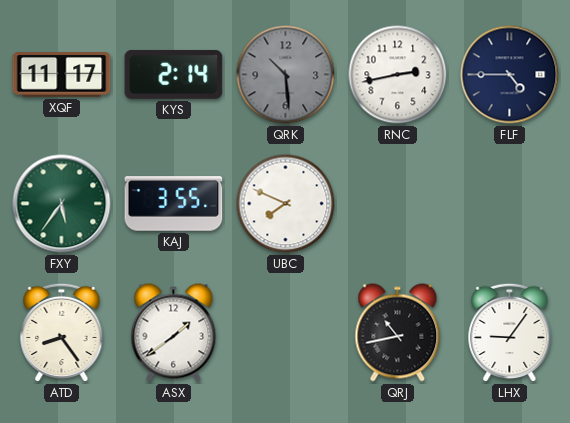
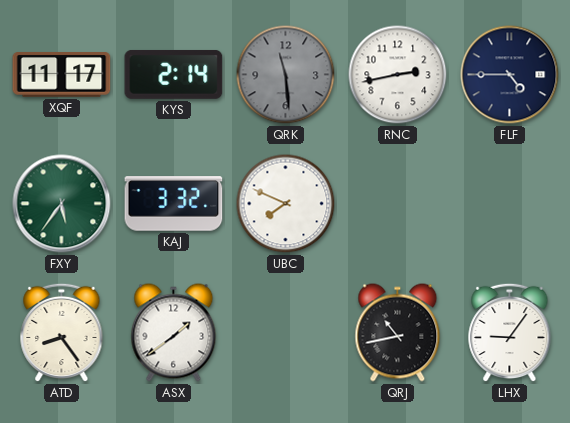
QRK: 10:29 -> 11:29 (286, 75)
KAJ: 3:55 -> 3:32 (174, 204)
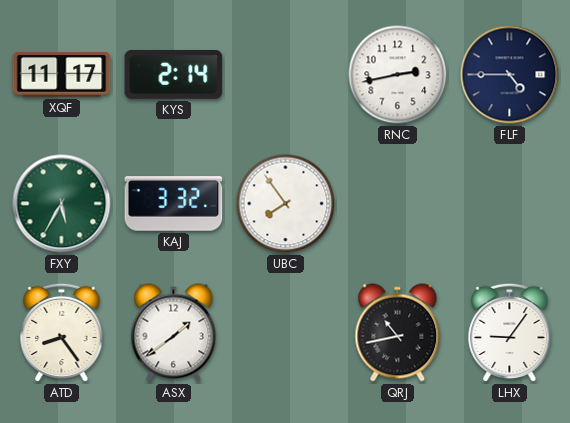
QRK: 11:29 -> none (286, 75)
FXY: 5:36 -> 5:35 (62, 204)
UBC: 7:49 -> 7:54 (286, 204)
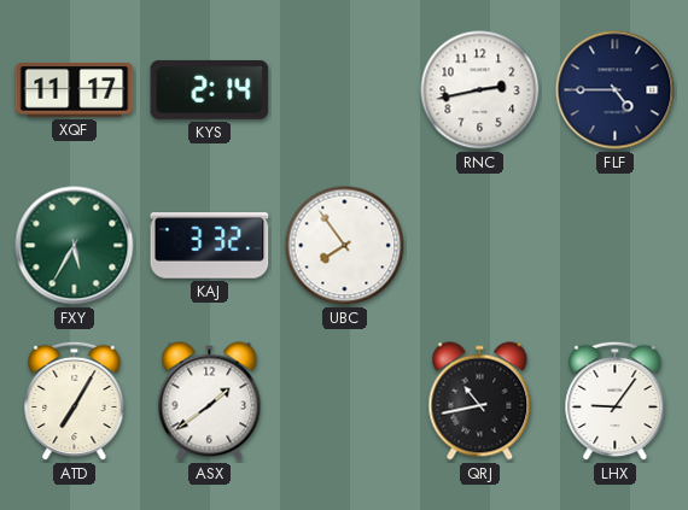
ATD: 8:24 -> 7:05 (75, 401)
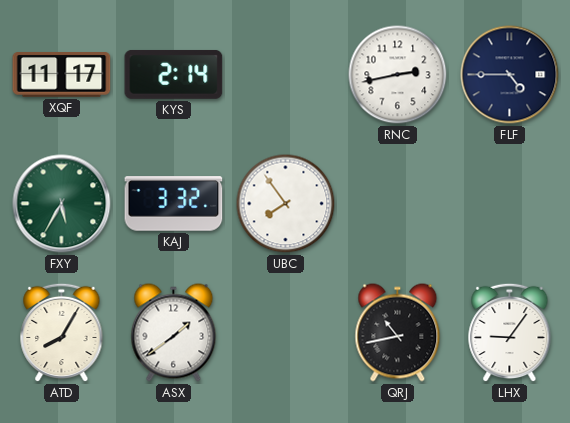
ATD: 7:05 -> 8:05 (62, 333)
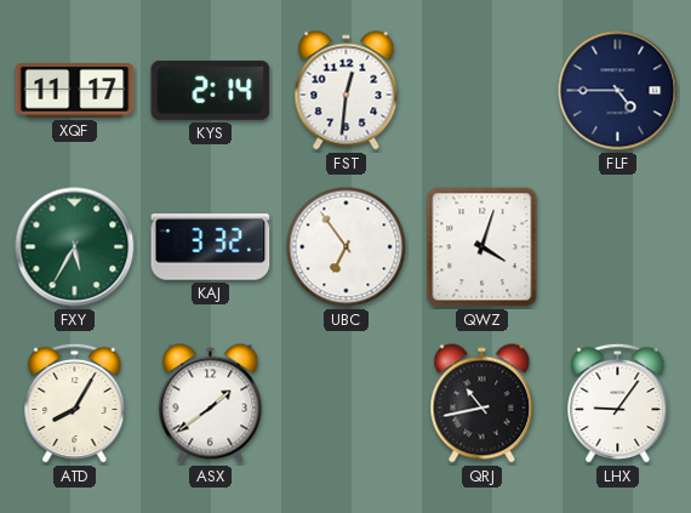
FST: none -> 12:31 (347, 91)
RNC: 2:43 -> none (398, 75)
UBC: 7:54 -> 6:54 (347, 247)
QWZ: none -> 4:03 (482, 247)
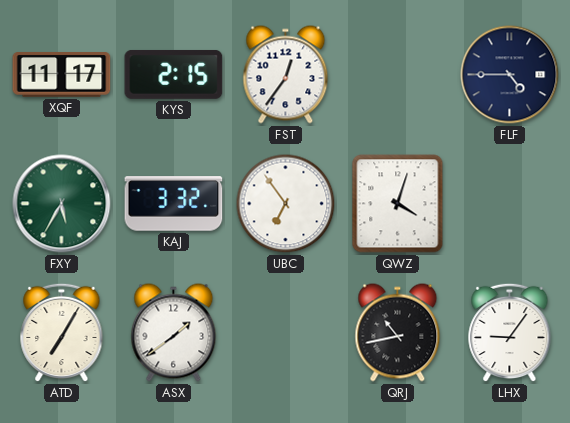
KYS: 2:14 -> 2:15 (174, 74)
FST: 12:31 -> 12:36 (286, 75)
ATD: 8:05 -> 7:05 (62, 333)
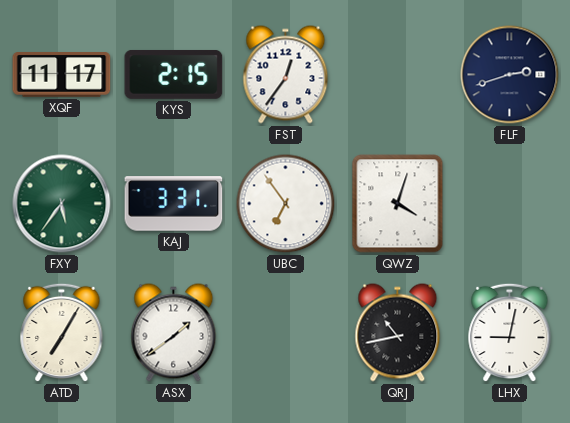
FLF: 4:45 -> 2:42 (510, 75)
FXY: 5:35 -> 5:36 (62, 204)
KAJ: 3:32 -> 3:31 (174, 204)
LHX: 9:06 -> 9:02 (510, 333)
